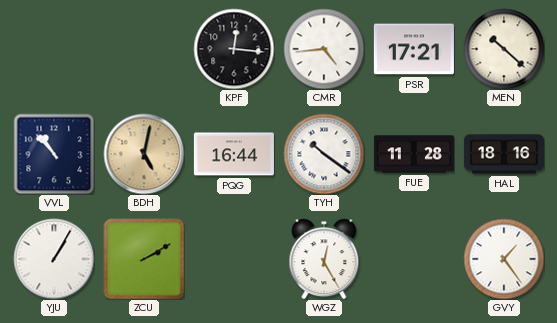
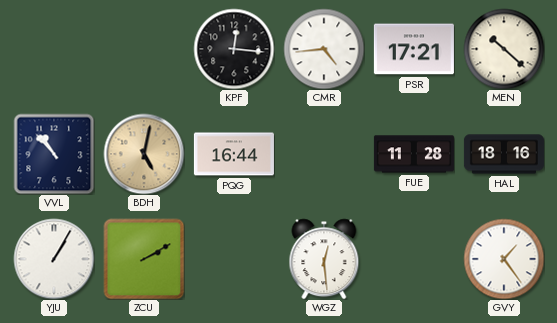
TYH: 10:21 -> none (324, 154)
WGZ: 12:25 -> 12:29 (324, 259)
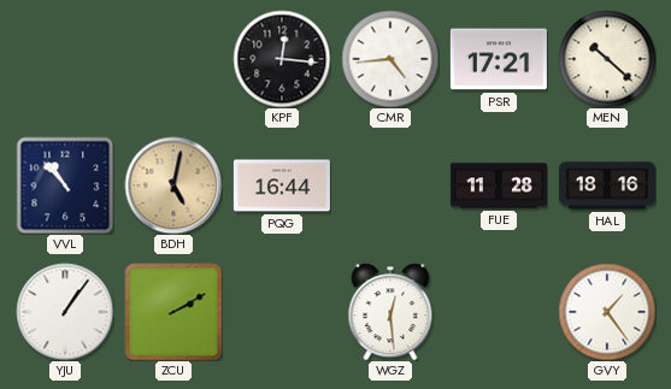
YJU: 1:05 -> 1:06 (65, 312)
